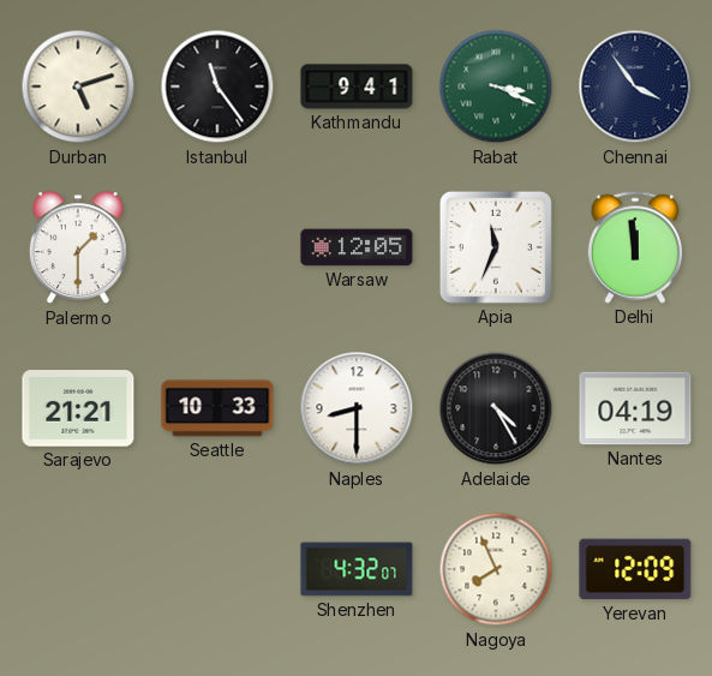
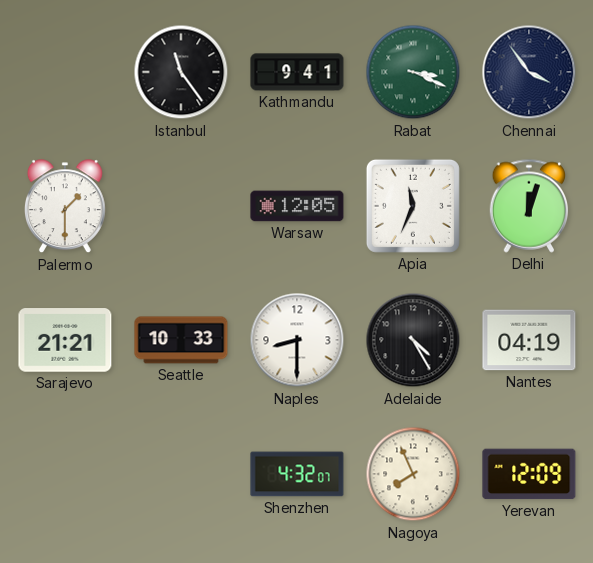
Durban: 5:12 -> none (78, 86)
Delhi: 11:59 -> 12:03 (529, 206)
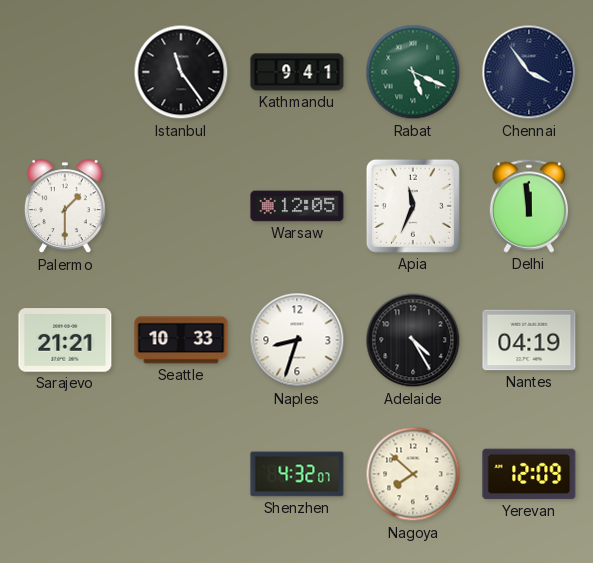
Rabat: 3:19 -> 5:19 (413, 72)
Delhi: 12:03 -> 11:59 (529, 206)
Naples: 8:30 -> 8:33 (297, 340)
Nagoya: 7:56 -> 7:52 (413, 474)
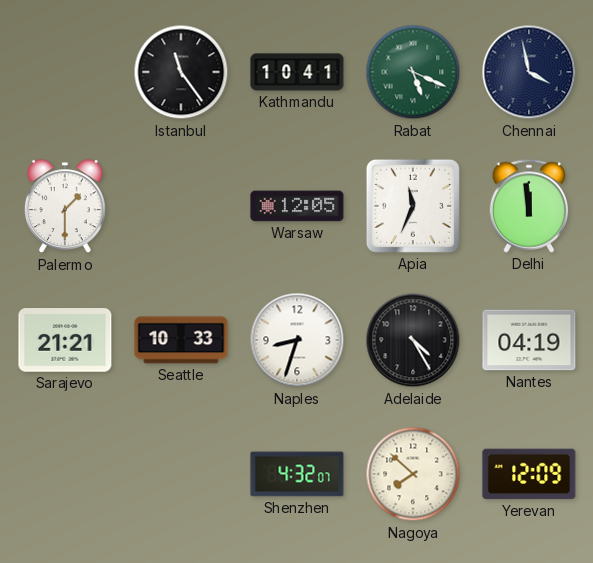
Kathmandu: 9:41 -> 10:41 (297, 72)
Chennai: 3:54 -> 3:58 (529, 72)
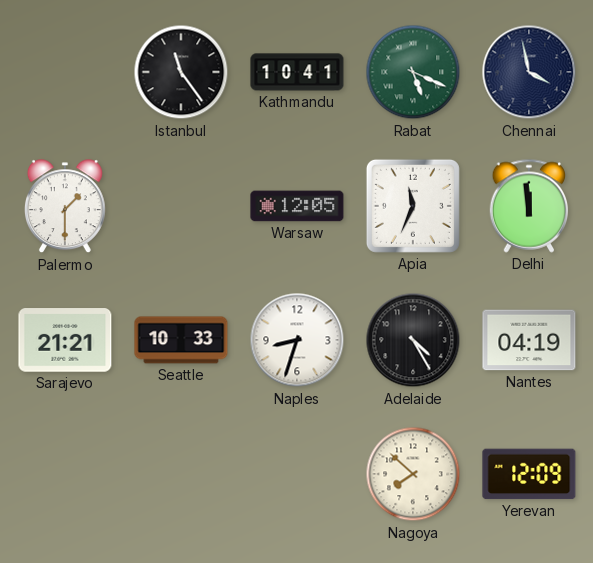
Shenzhen: 4:32 -> none (297, 474)
